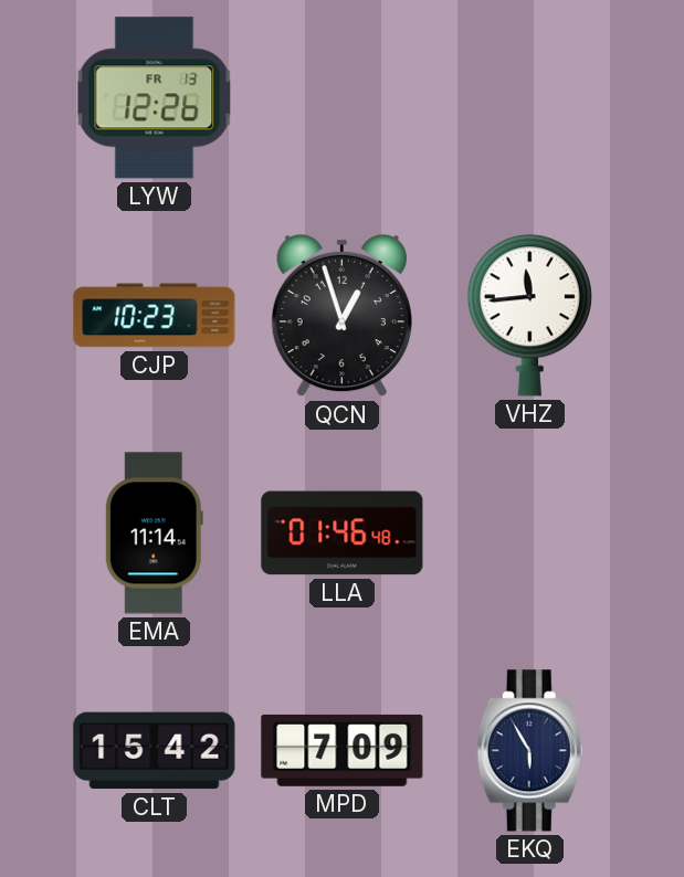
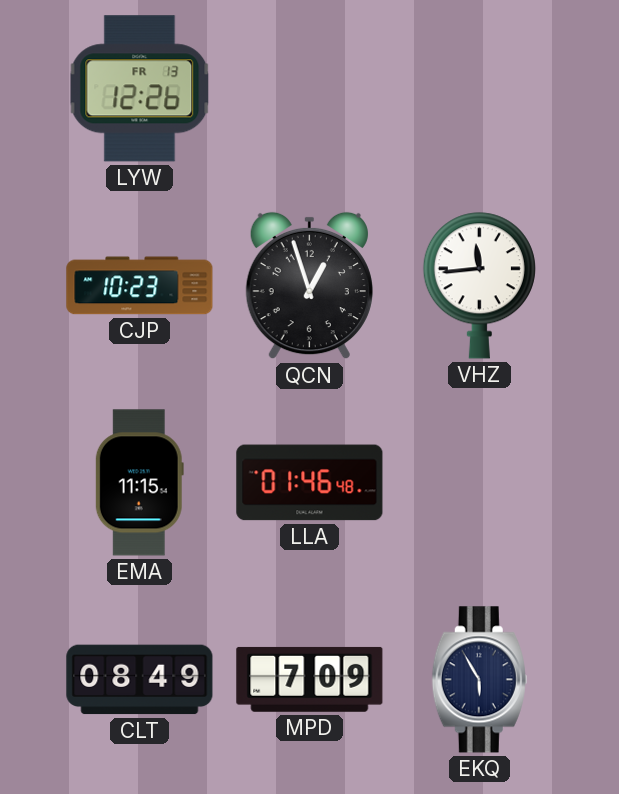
EMA: 11:14 -> 11:15 (139, 483)
CLT: 15:42 -> 08:49 (140, 680)
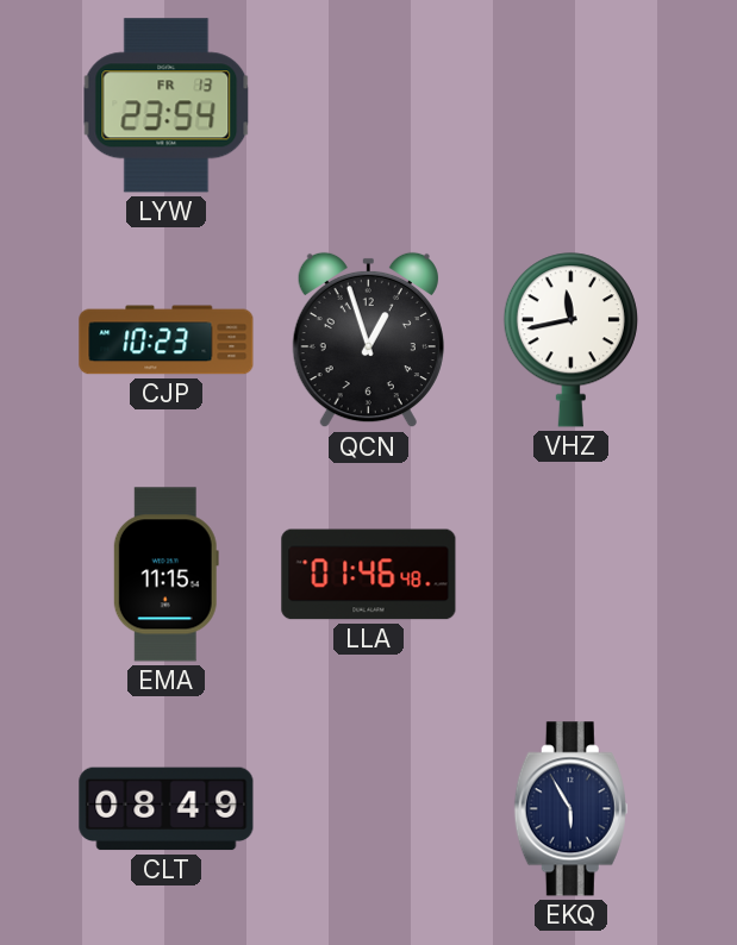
LYW: 12:26 -> 23:54 (167, 106)
VHZ: 11:44 -> 11:43 (570, 340)
MPD: 7:09 -> none (310, 679)
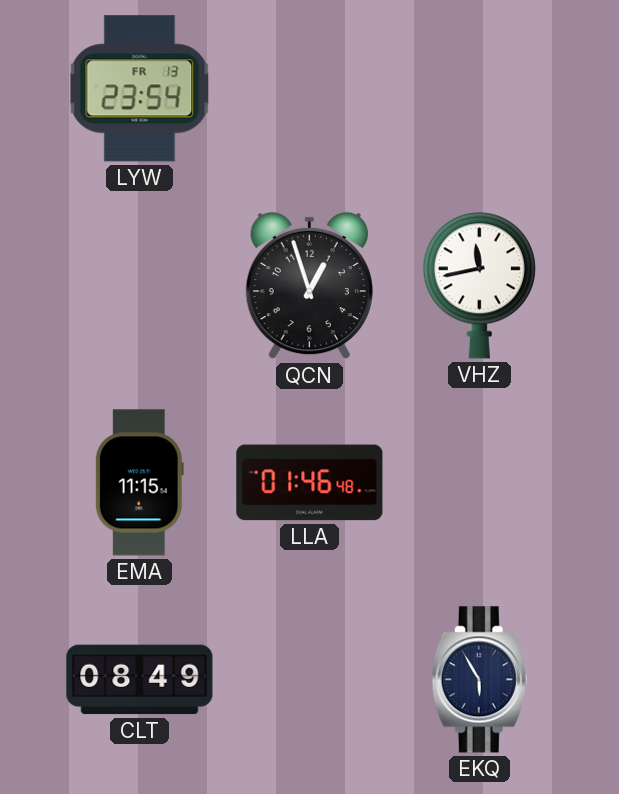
CJP: 10:23 -> none (167, 340)
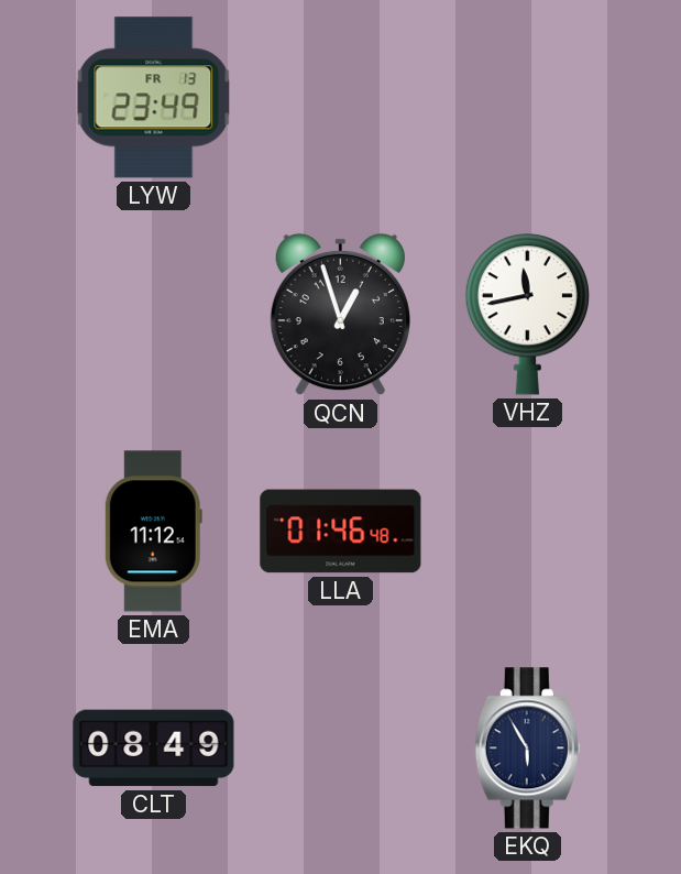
LYW: 23:54 -> 23:49 (154, 98)
EMA: 11:15 -> 11:12 (153, 532)
